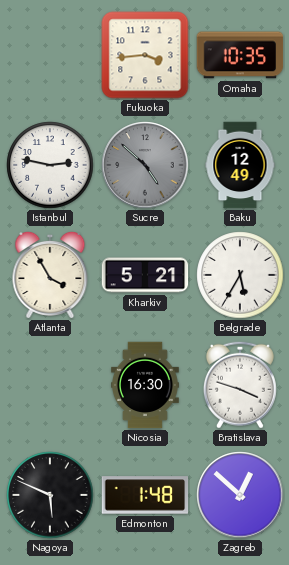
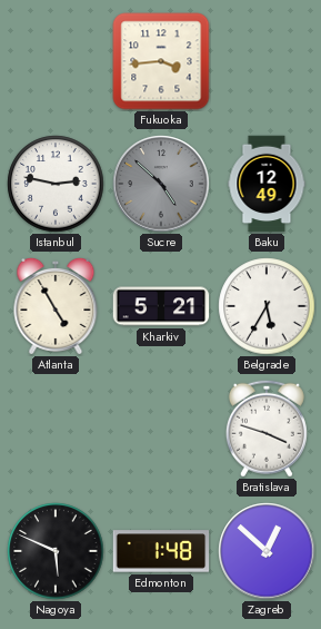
Omaha: 10:35 -> none (240, 55)
Atlanta: 3:55 -> 4:55 (56, 306)
Nicosia: 16:30 -> none (146, 385)
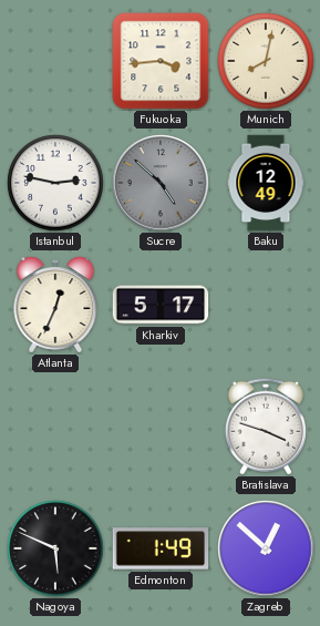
Munich: none -> 8:02 (266, 61)
Atlanta: 4:55 -> 12:34 (55, 305)
Kharkiv: 5:21 -> 5:17 (161, 305)
Belgrade: 5:35 -> none (267, 306)
Edmonton: 1:48 -> 1:49 (161, 548)
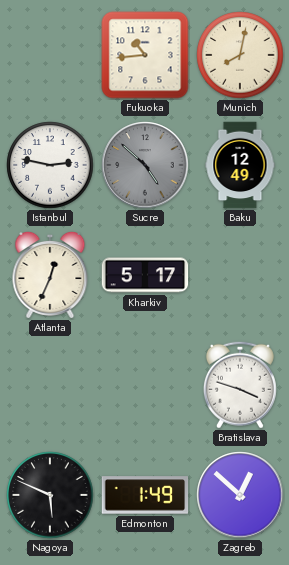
Fukuoka: 3:44 -> 10:44 (145, 55)
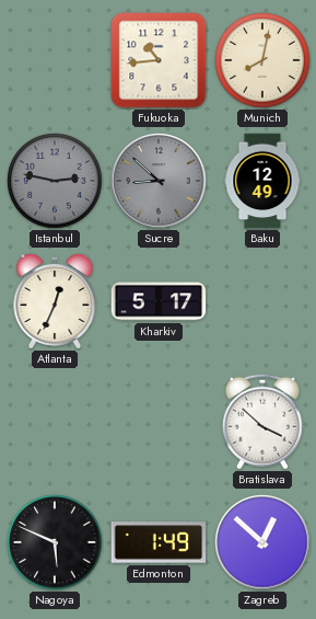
Istanbul dial: white -> grey (55, 181)
Sucre: 4:52 -> 8:52 (159, 181)
Bratislava: 3:48 -> 3:52 (262, 422)
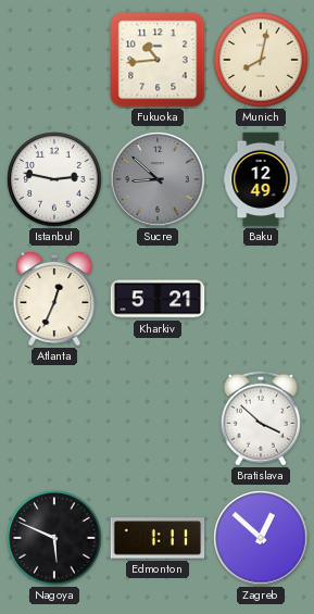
Istanbul dial: grey -> white (54, 179)
Kharkiv: 5:17 -> 5:21 (158, 299)
Edmonton: 1:49 -> 1:11 (158, 538)
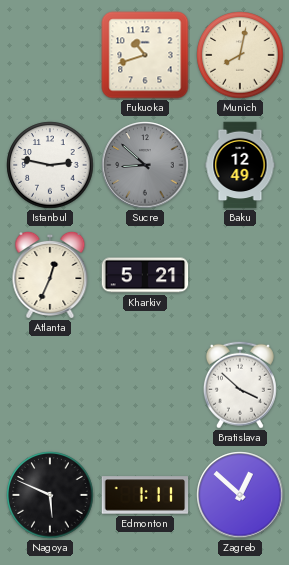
Fukuoka: 10:44 -> 10:42 (145, 55)
